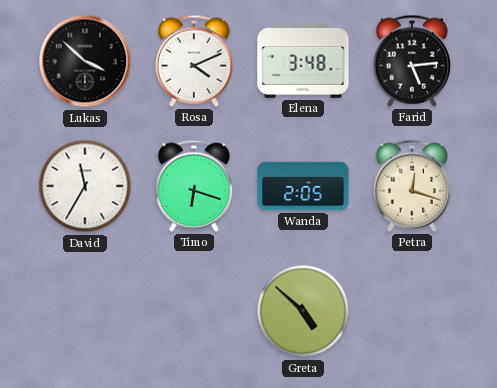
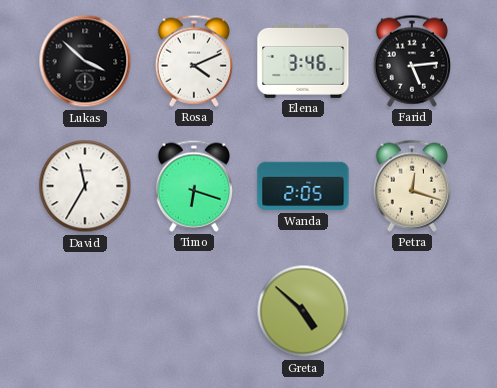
Elena: 3:48 -> 3:46 (303, 61)
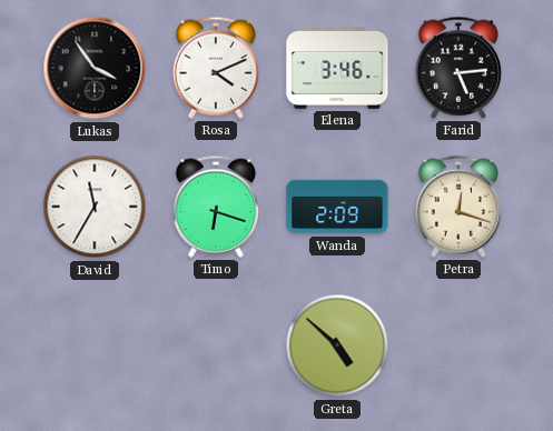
Lukas: 3:52 -> 3:54 (95, 68)
Wanda: 2:05 -> 2:09 (337, 207)
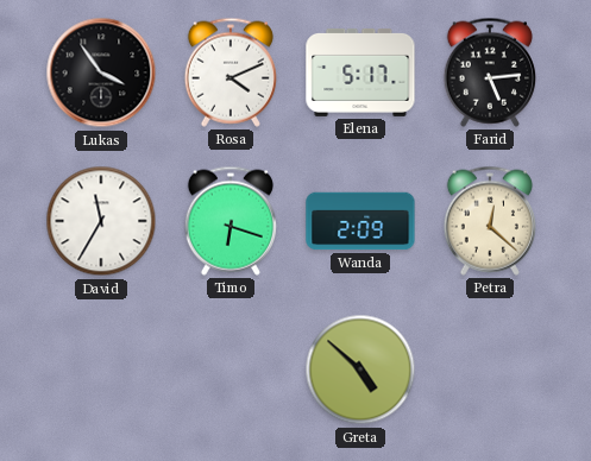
Elena: 3:46 -> 5:17 (360, 72)
Petra: 12:18 -> 12:22 (490, 221)
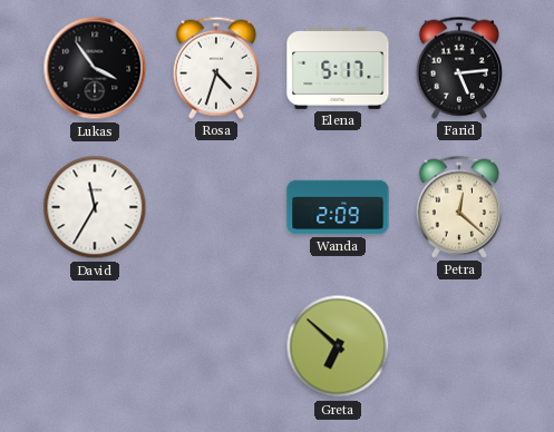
Rosa: 4:11 -> 4:33 (216, 68)
Timo: 6:18 -> none (231, 221)
Greta: 4:52 -> 6:52 (338, 346)
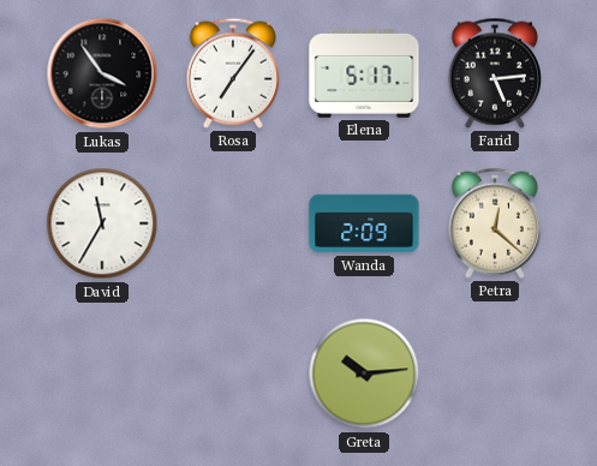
Rosa: 4:33 -> 7:06 (233, 73)
Greta: 6:52 -> 10:14 (364, 374)
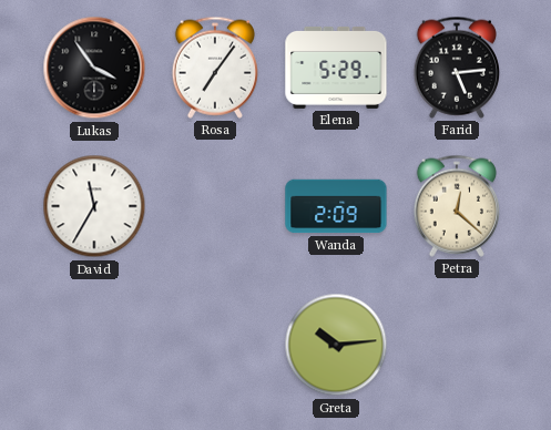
Elena: 5:17 -> 5:29 (336, 68)
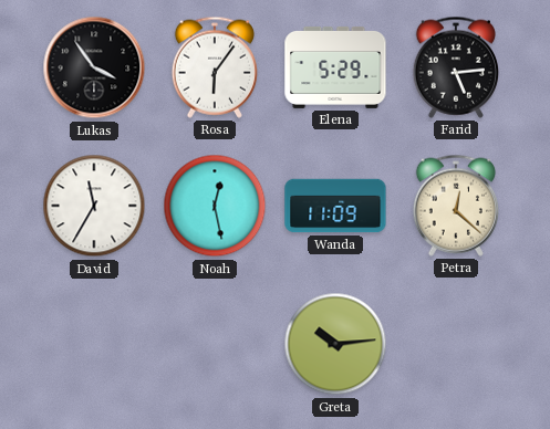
Rosa: 7:06 -> 6:06 (215, 67)
Noah: none -> 12:28 (215, 206)
Wanda: 2:09 -> 11:09 (335, 206)
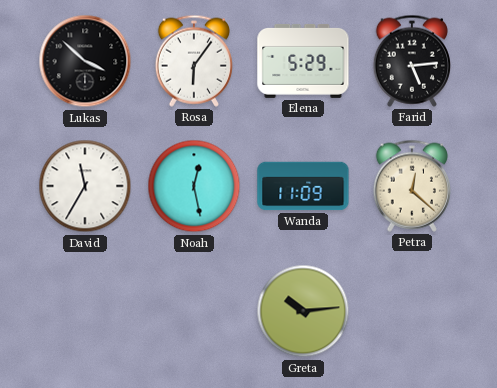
Lukas: 3:54 -> 3:52 (85, 61)
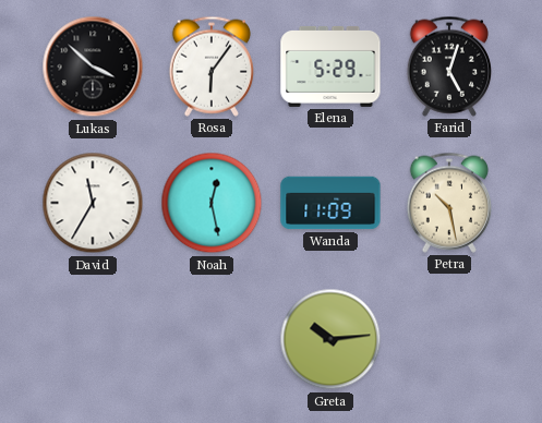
Farid: 5:14 -> 5:03 (449, 67)
Petra: 12:22 -> 10:28 (449, 203)
